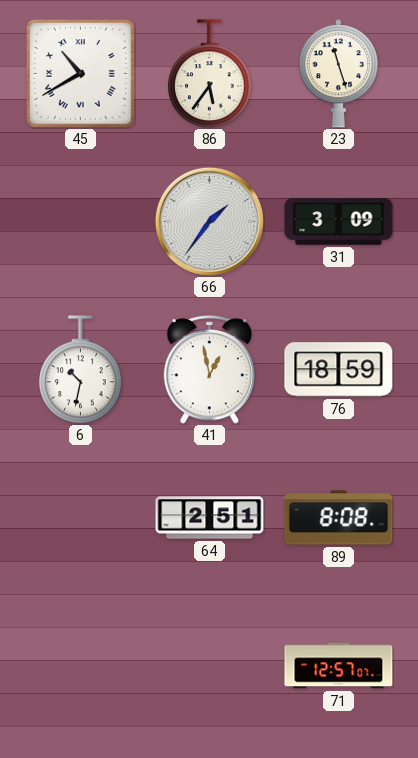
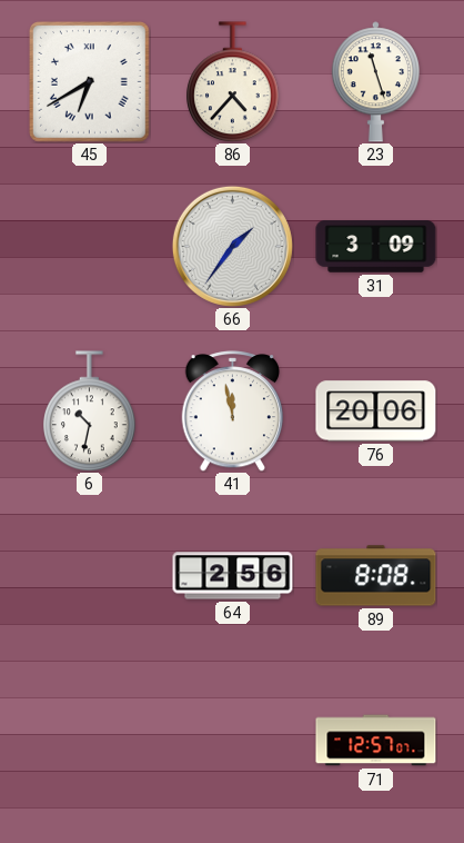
45: 10:40 -> 6:40 (90, 82)
86: 5:36 -> 4:37 (233, 82)
41: 12:58 -> 11:58 (233, 411)
76: 18:59 -> 20:06 (376, 411)
64: 2:51 -> 2:56 (233, 576)
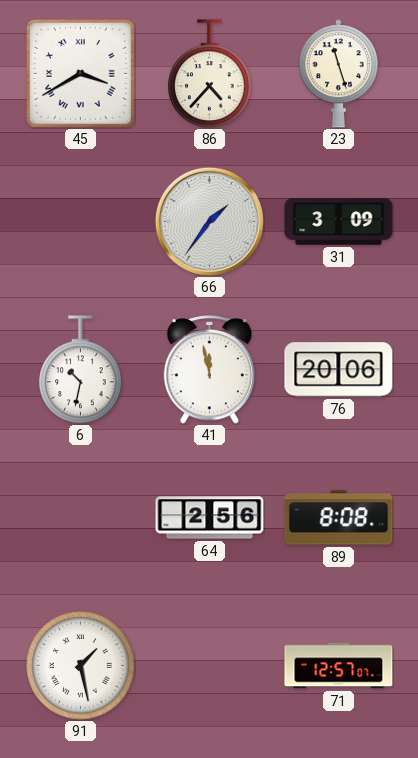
45: 6:40 -> 3:40 (81, 74)
91: none -> 1:28 (81, 666)
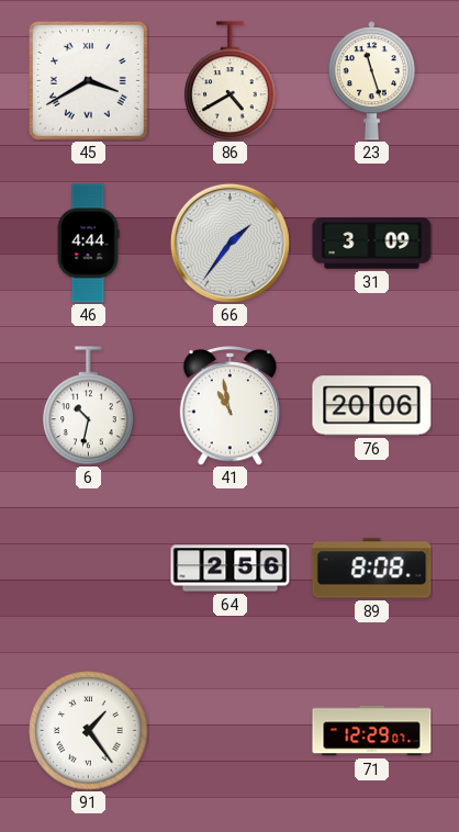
86: 4:37 -> 4:40 (231, 81)
46: none -> 4:44 (88, 244)
41: 11:58 -> 10:58 (231, 406)
91: 1:28 -> 1:24 (89, 731)
71: 12:57 -> 12:29 (372, 731)
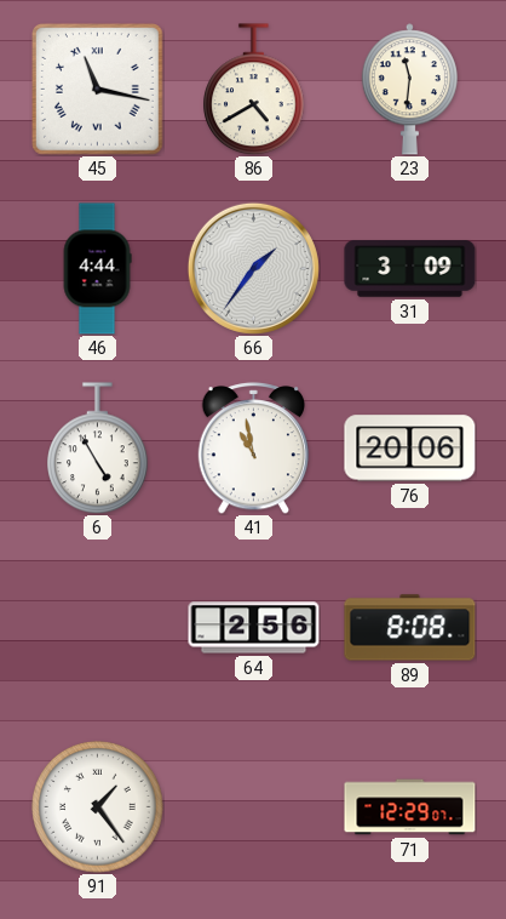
45: 3:40 -> 11:17 (98, 90)
23: 11:27 -> 11:31 (409, 90)
6: 10:32 -> 4:55 (98, 449)
